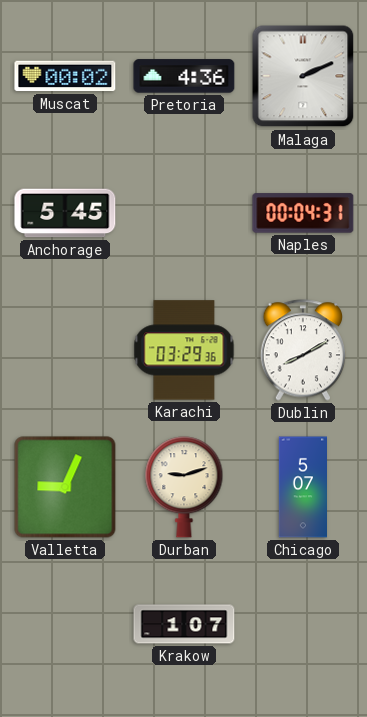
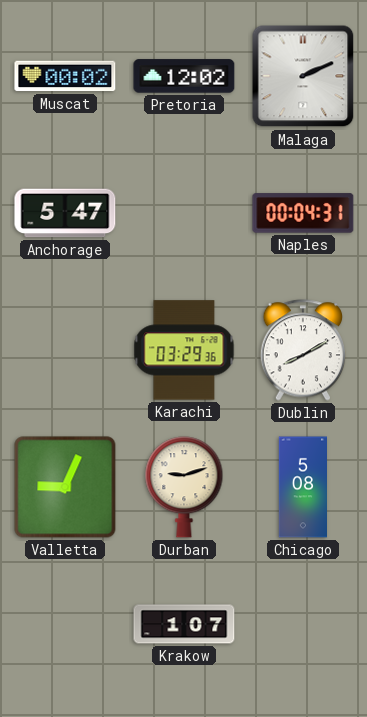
Pretoria: 4:36 -> 12:02 (184, 76)
Anchorage: 5:45 -> 5:47 (65, 213)
Chicago: 5:07 -> 5:08 (303, 487)
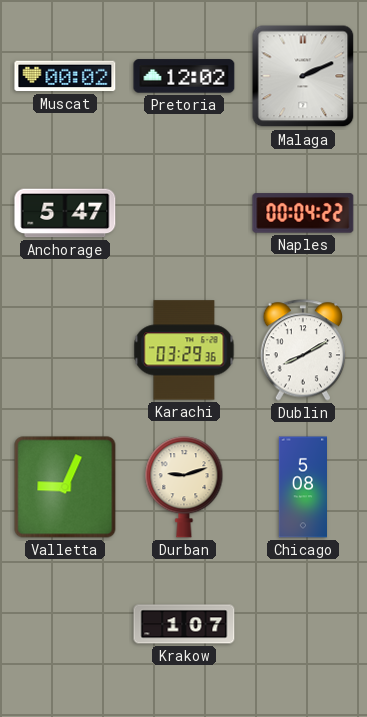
Naples: 00:04:31 -> 00:04:22 (303, 213)
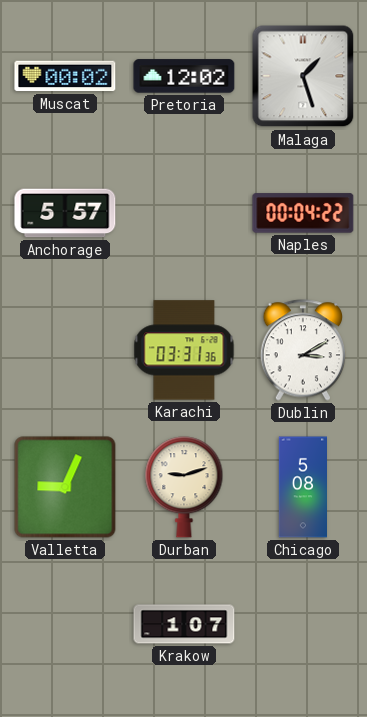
Malaga: 2:11 -> 1:27 (303, 76)
Anchorage: 5:47 -> 5:57 (65, 213)
Karachi: 03:29 -> 03:31 (184, 350)
Dublin: 8:10 -> 3:10 (303, 350)
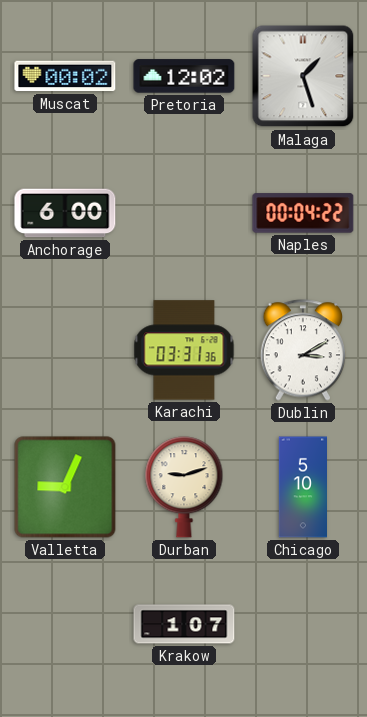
Anchorage: 5:57 -> 6:00 (65, 213)
Chicago: 5:08 -> 5:10 (303, 487)
